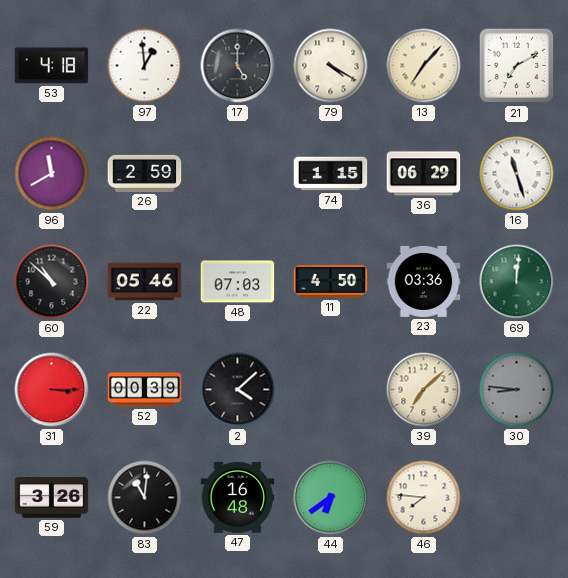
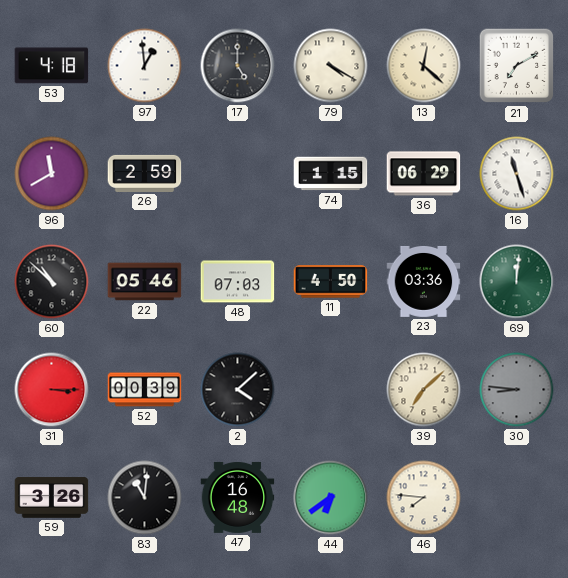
13: 7:07 -> 12:22 (424, 66)
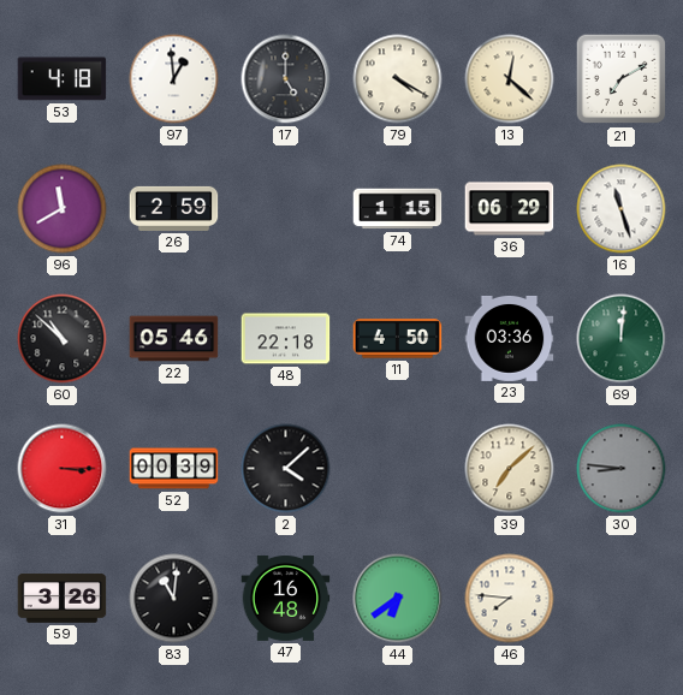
48: 07:03 -> 22:18 (286, 339)
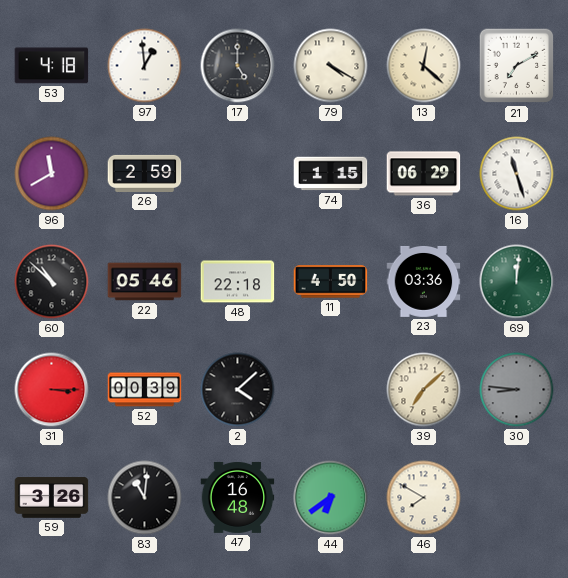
46: 7:46 -> 7:50 (424, 498)
